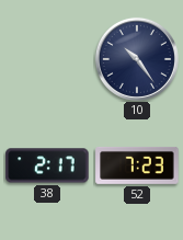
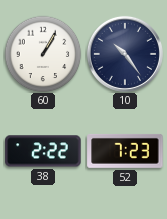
60: none -> 1:05 (43, 54)
38: 2:17 -> 2:22 (43, 151)
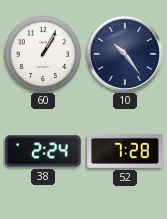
38: 2:22 -> 2:24 (43, 151)
52: 7:23 -> 7:28 (125, 151)
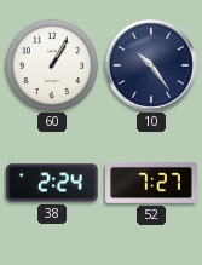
52: 7:28 -> 7:27 (151, 183)
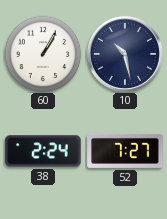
10: 10:24 -> 10:28 (125, 54)
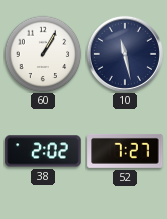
10: 10:28 -> 11:28 (125, 54)
38: 2:24 -> 2:02 (43, 151)
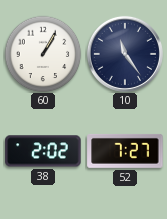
10: 11:28 -> 11:24 (125, 54)
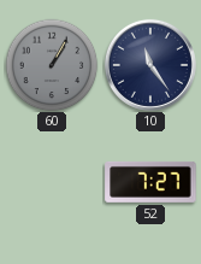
60 dial: white -> grey (52, 65)
38: 2:02 -> none (43, 151)
